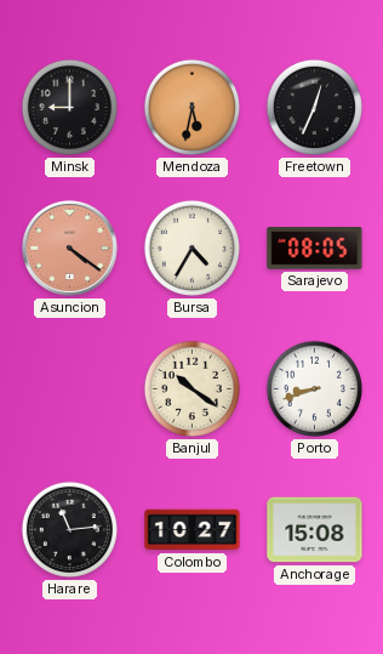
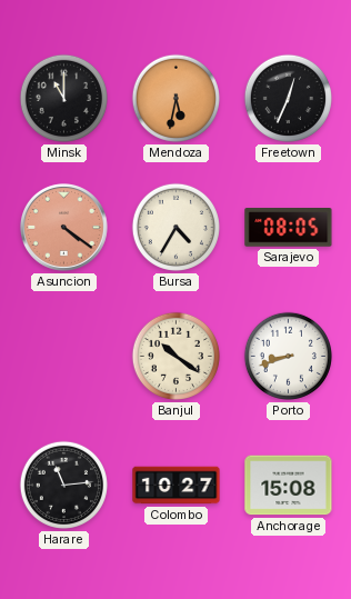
Minsk: 9:00 -> 11:00 (63, 98)
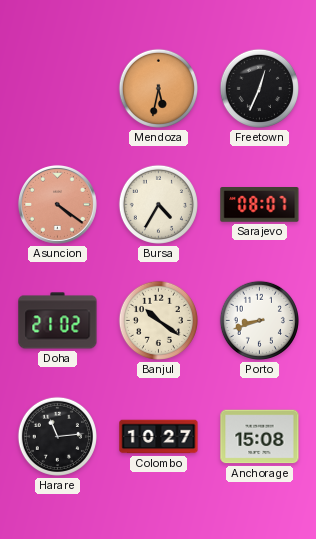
Minsk: 11:00 -> none (63, 98)
Sarajevo: 08:05 -> 08:07 (260, 205)
Doha: none -> 21:02 (58, 321)
